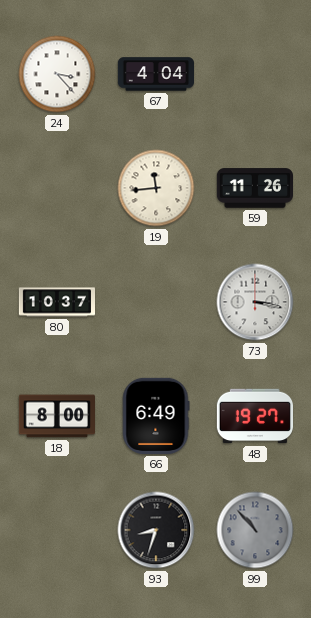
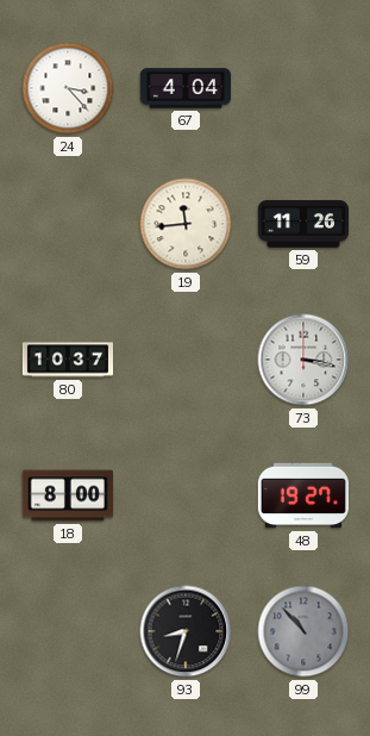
66: 6:49 -> none (156, 416)
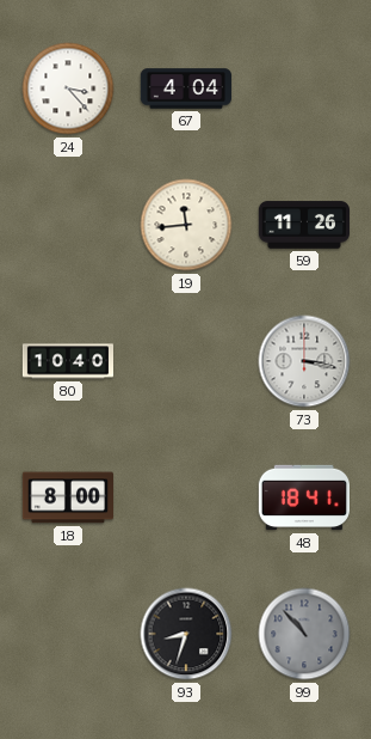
80: 10:37 -> 10:40 (68, 361)
48: 19:27 -> 18:41 (303, 497)
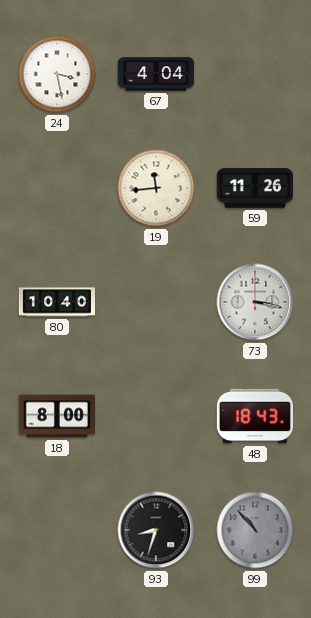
24: 3:23 -> 3:28 (57, 74)
48: 18:41 -> 18:43 (254, 416)
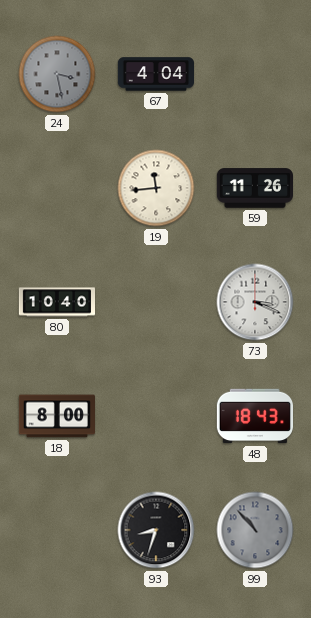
24 dial: white -> grey (57, 74)
73: 3:17 -> 3:19 (255, 302)
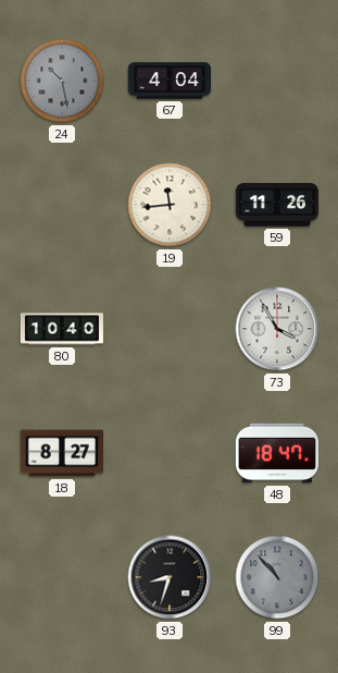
24: 3:28 -> 10:28 (62, 81)
73: 3:19 -> 3:55 (277, 329)
18: 8:00 -> 8:27 (61, 453)
48: 18:43 -> 18:47 (276, 453)
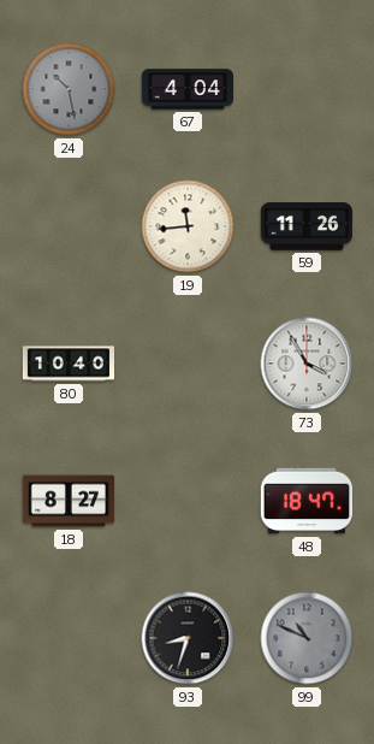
99: 10:53 -> 10:49 (307, 638)
